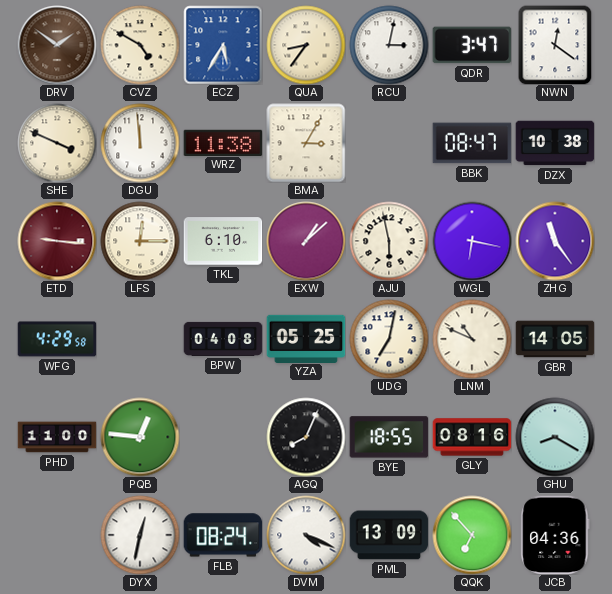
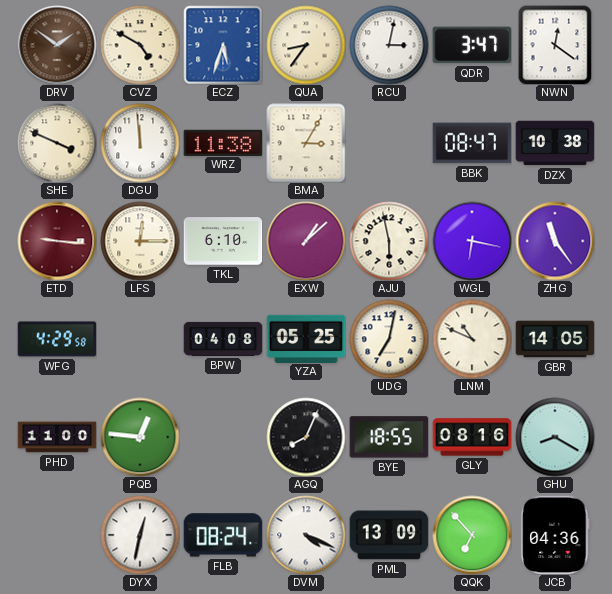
ECZ: 5:35 -> 5:33 (223, 45)
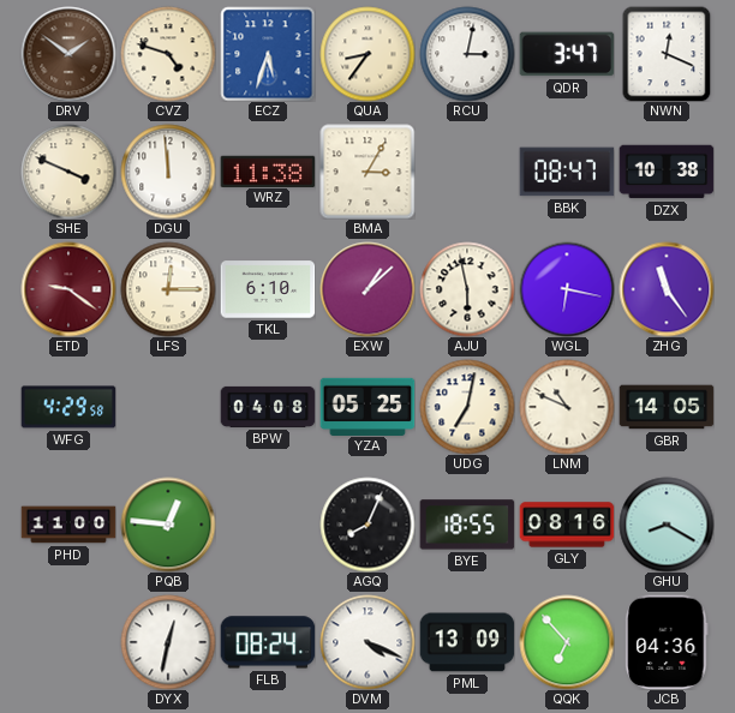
CVZ: 4:50 -> 4:48 (168, 54)
NWN: 12:21 -> 12:19 (667, 54)
ETD: 9:16 -> 9:21 (68, 289)
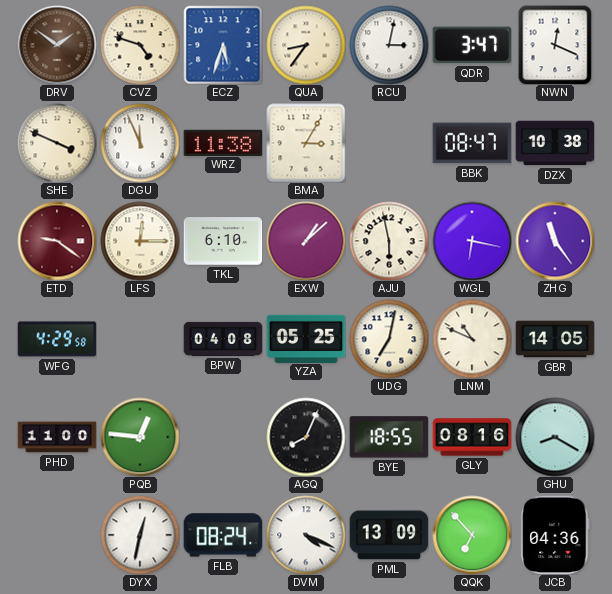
DGU: 11:59 -> 11:56 (140, 143)
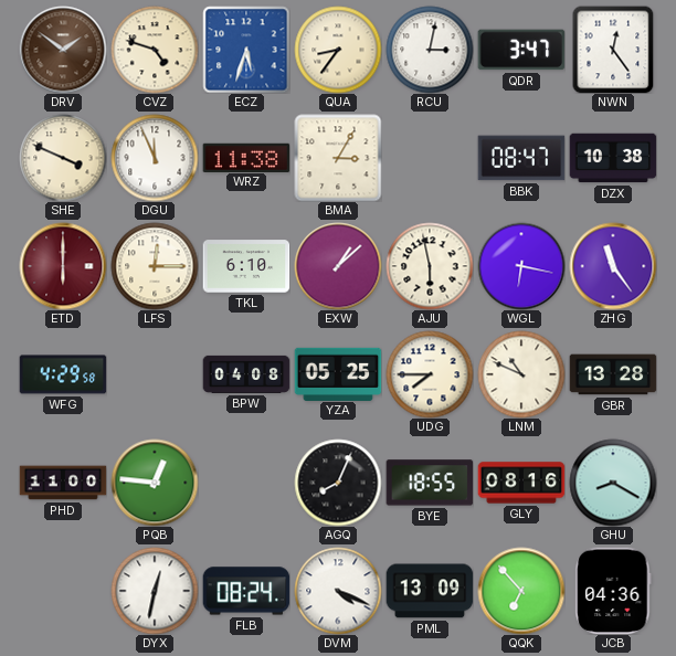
NWN: 12:19 -> 12:24 (613, 50)
ETD: 9:21 -> 6:00 (63, 266)
UDG: 7:02 -> 7:45 (430, 374)
GBR: 14:05 -> 13:28 (613, 374)
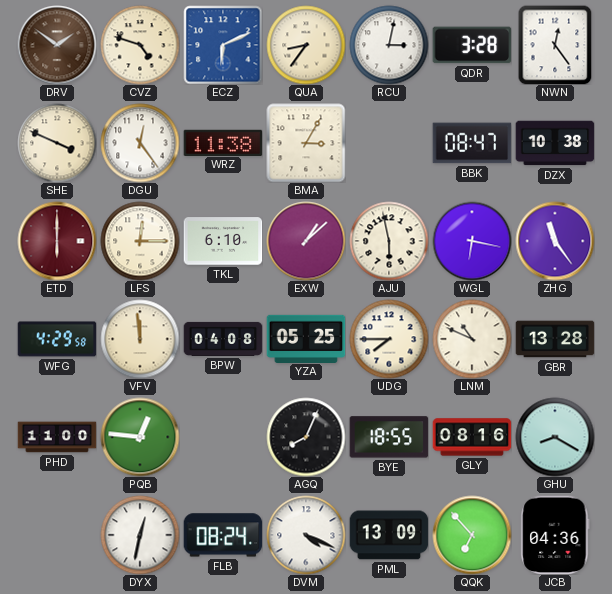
ECZ: 5:33 -> 6:11 (223, 45)
QDR: 3:47 -> 3:28 (472, 45)
DGU: 11:56 -> 12:24 (140, 143)
VFV: none -> 11:59 (140, 339)
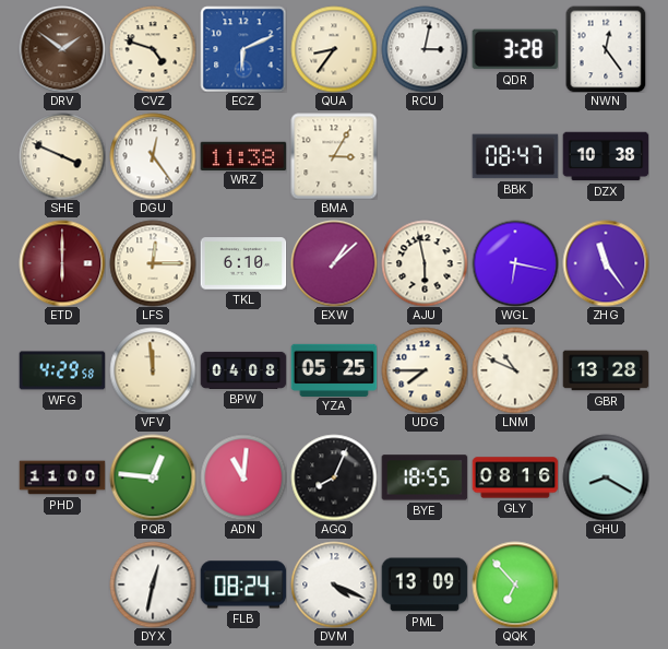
ADN: none -> 11:01 (243, 477)
JCB: 04:36 -> none (555, 535)
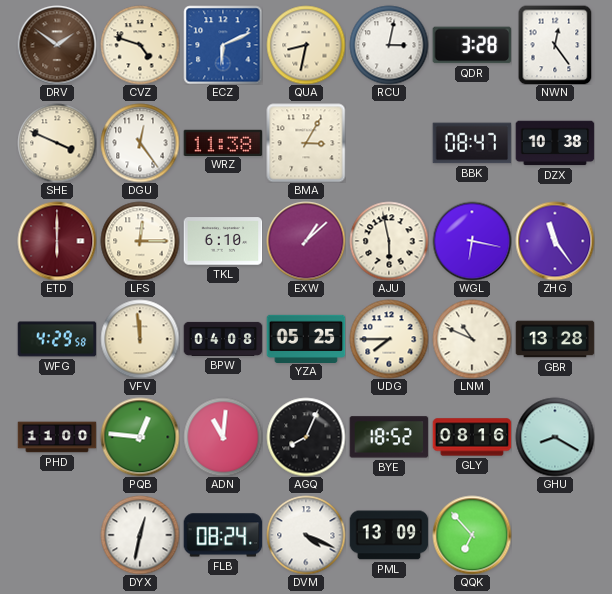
QUA: 8:36 -> 8:32 (306, 45)
BYE: 18:55 -> 18:52 (389, 437)
